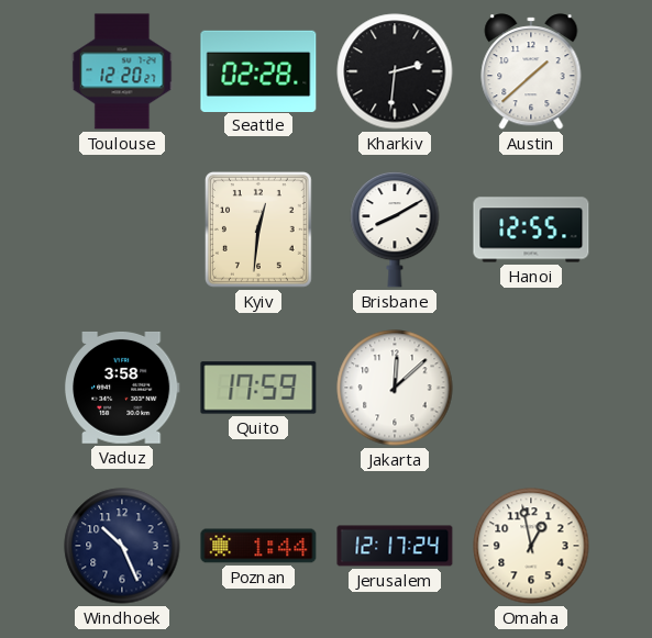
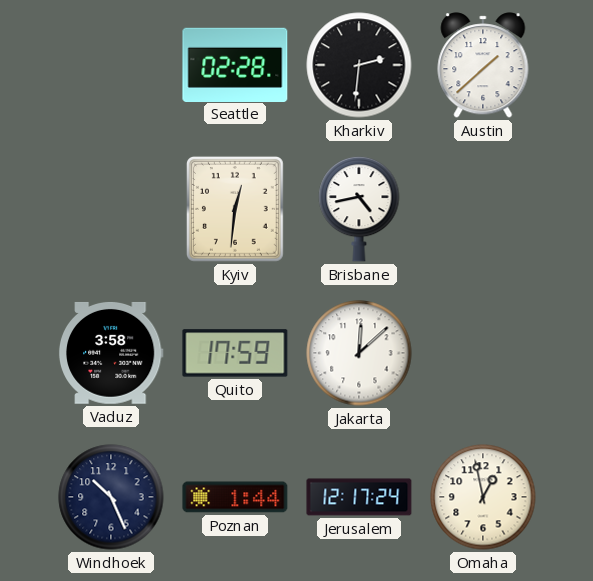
Toulouse: 12:20 -> none (122, 71)
Brisbane: 8:10 -> 4:43 (359, 209)
Hanoi: 12:55 -> none (531, 230)
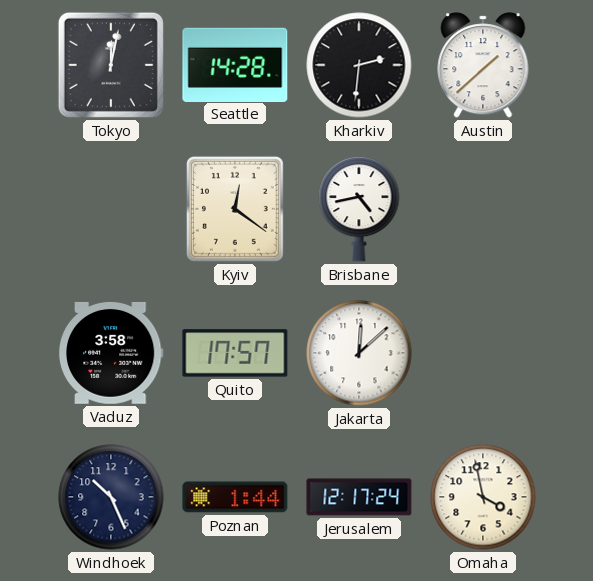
Tokyo: none -> 12:02 (111, 65)
Seattle: 02:28 -> 14:28 (235, 64)
Kyiv: 12:31 -> 12:21 (235, 209)
Quito: 17:59 -> 17:57 (235, 353)
Omaha: 12:58 -> 3:58 (483, 497)
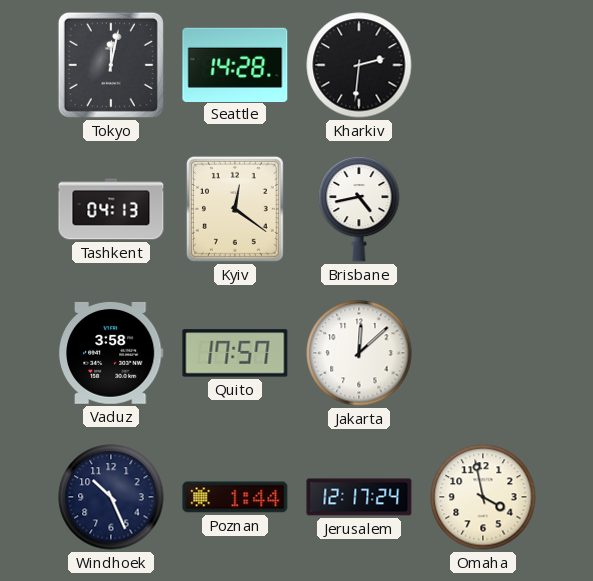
Austin: 1:38 -> none (483, 65)
Tashkent: none -> 04:13 (111, 209)
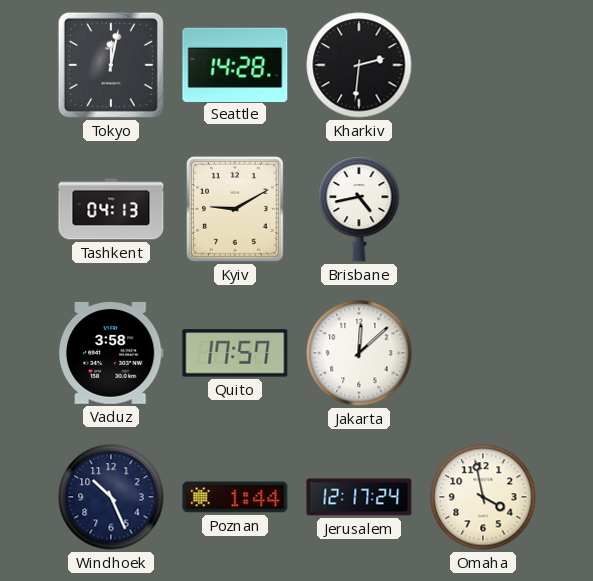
Kyiv: 12:21 -> 9:10 (235, 209)
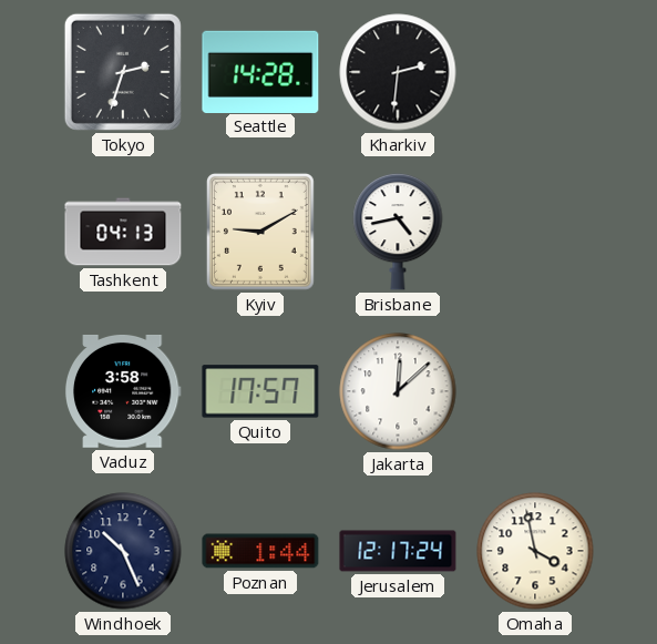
Tokyo: 12:02 -> 2:33 (123, 72)
